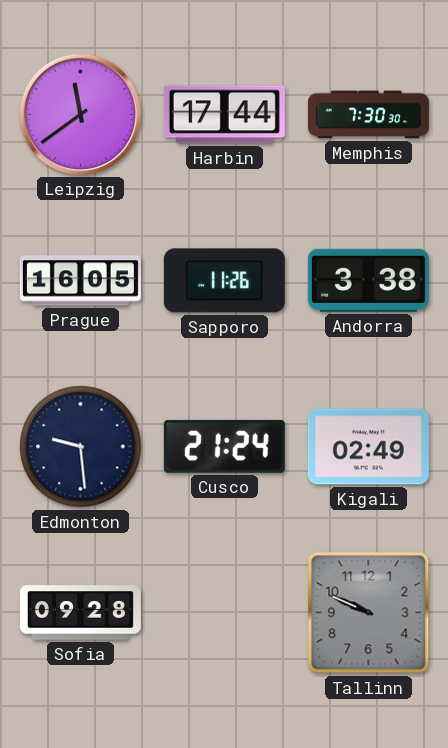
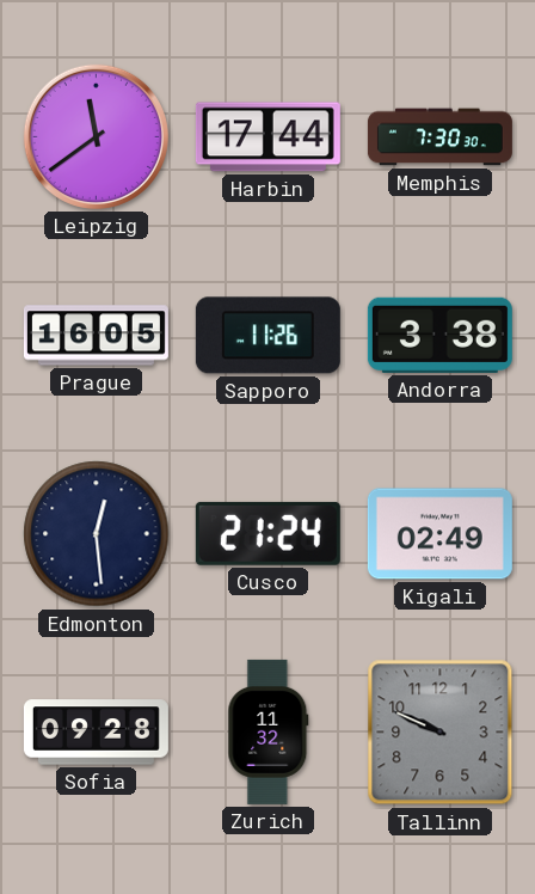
Edmonton: 9:29 -> 12:29 (97, 534)
Zurich: none -> 11:32 (269, 731)
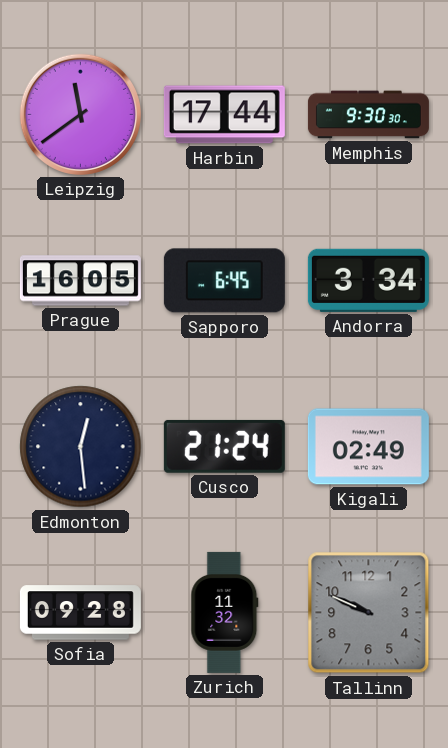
Memphis: 7:30 -> 9:30 (368, 115)
Sapporo: 11:26 -> 6:45 (224, 281)
Andorra: 3:38 -> 3:34 (368, 280)
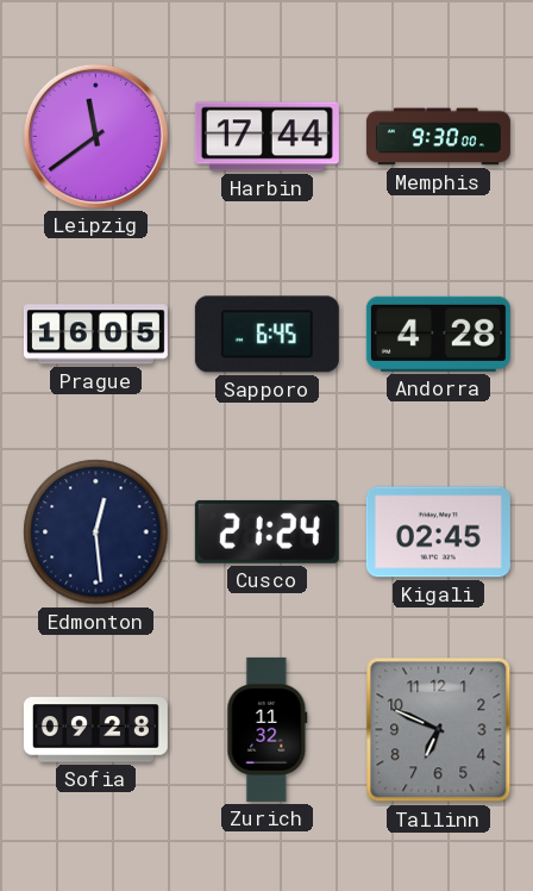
Memphis: 9:30:30 -> 9:30:00 (438, 137)
Andorra: 3:34 -> 4:28 (438, 334)
Kigali: 02:49 -> 02:45 (438, 532)
Tallinn: 9:49 -> 6:49 (439, 730)
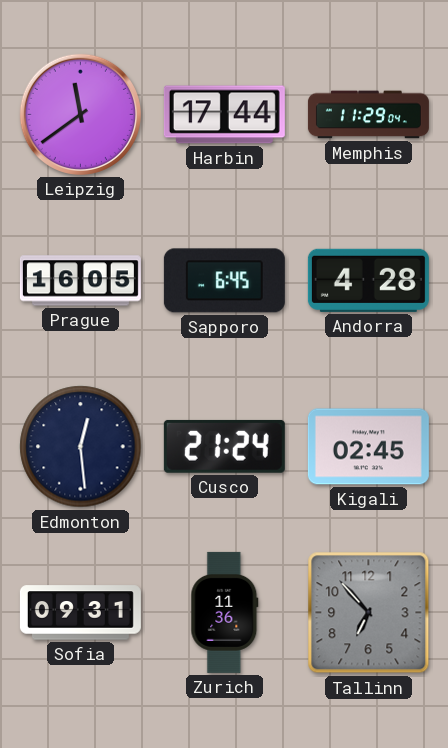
Memphis: 9:30 -> 11:29 (368, 115)
Sofia: 09:28 -> 09:31 (80, 613)
Zurich: 11:32 -> 11:36 (225, 612)
Tallinn: 6:49 -> 6:53 (369, 613)
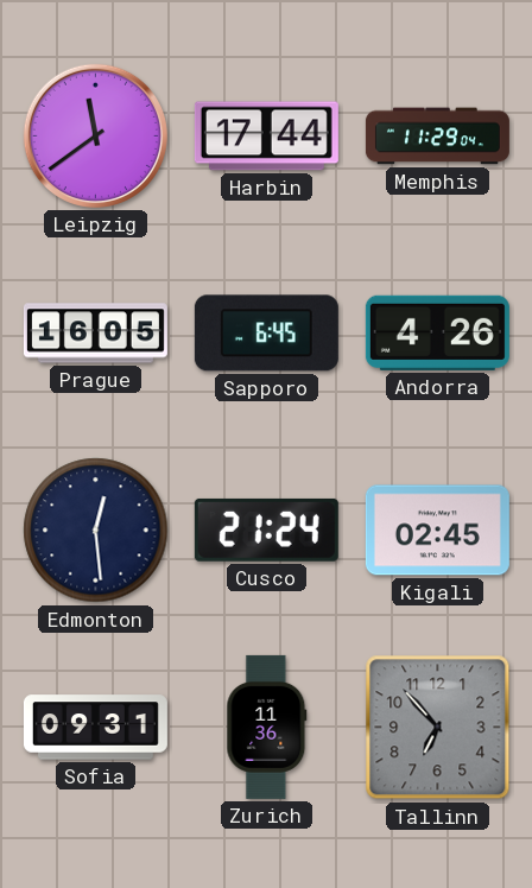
Andorra: 4:28 -> 4:26 (437, 332)
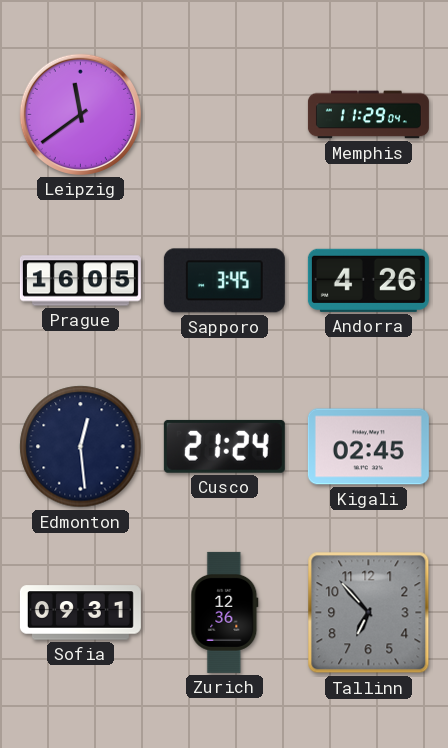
Harbin: 17:44 -> none (266, 137)
Sapporo: 6:45 -> 3:45 (224, 281)
Zurich: 11:36 -> 12:36 (225, 612)
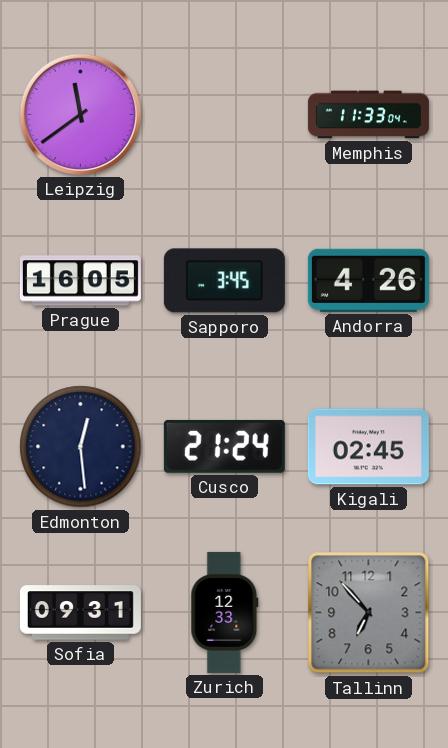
Memphis: 11:29 -> 11:33 (368, 115)
Zurich: 12:36 -> 12:33 (225, 612)
